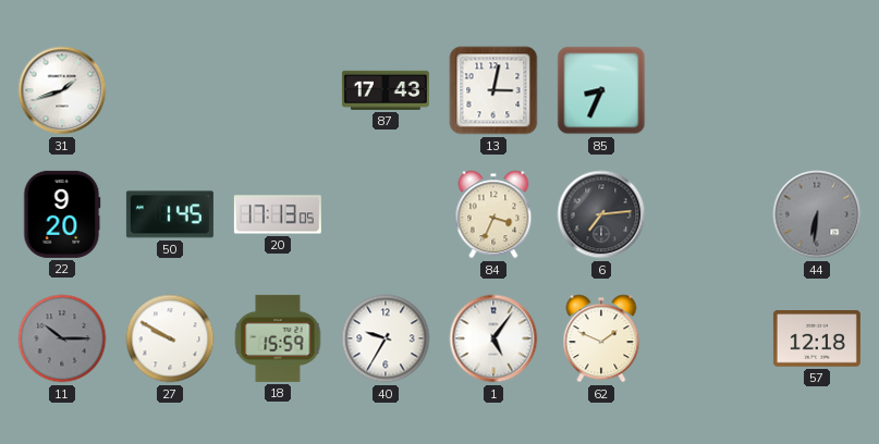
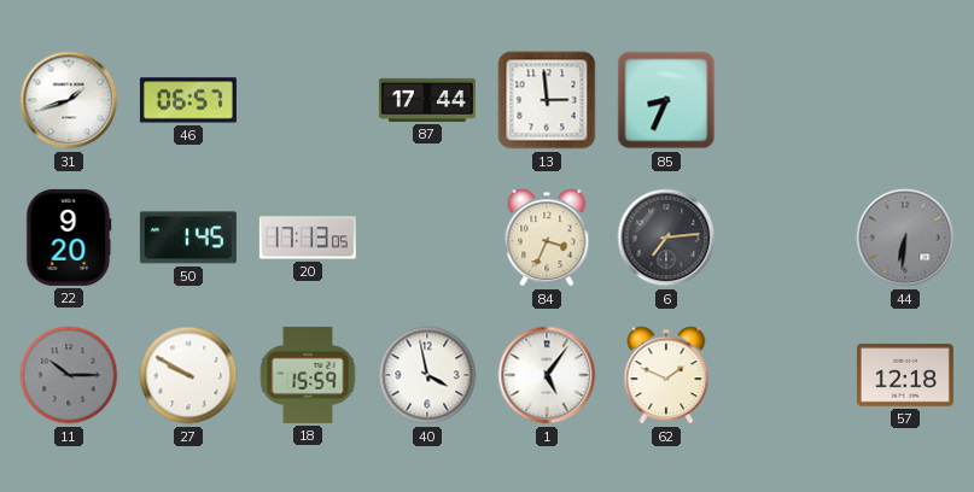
46: none -> 06:57 (188, 100)
87: 17:43 -> 17:44 (427, 100)
13: 3:02 -> 2:59 (547, 100)
40: 9:35 -> 3:58 (427, 375)
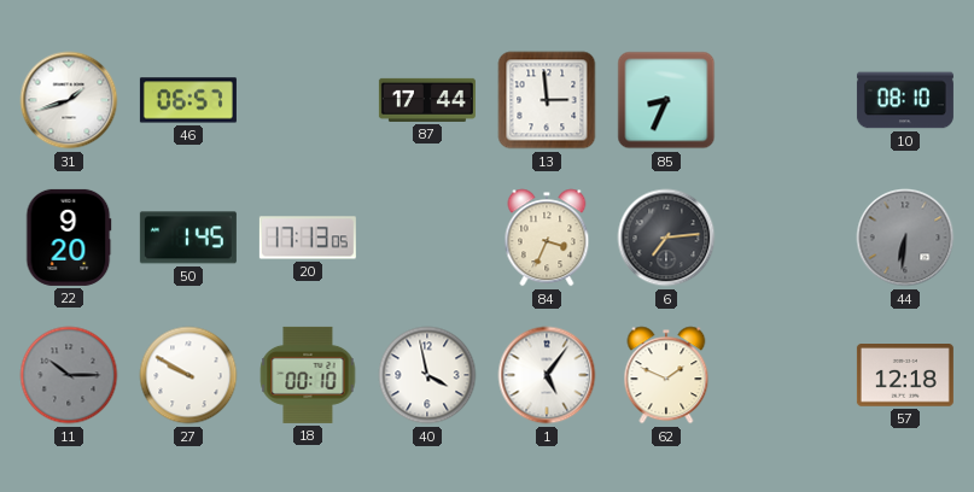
10: none -> 08:10 (905, 100)
18: 15:59 -> 00:10 (308, 375)
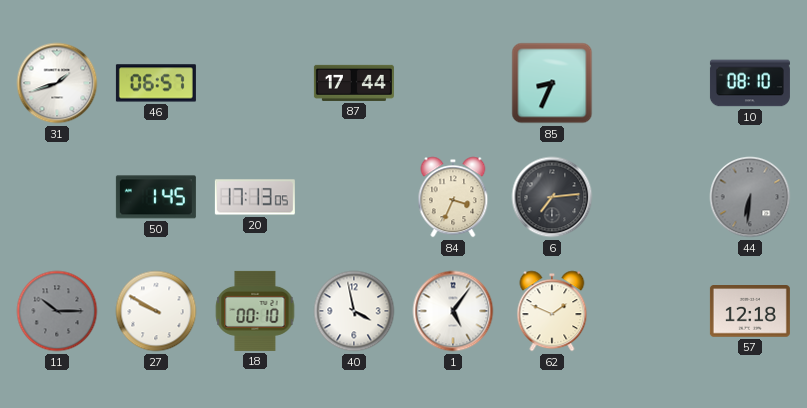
13: 2:59 -> none (547, 100)
22: 9:20 -> none (69, 238)
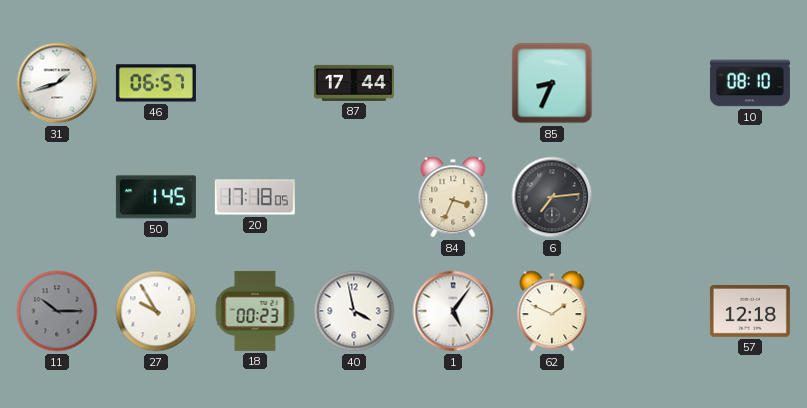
20: 17:13 -> 17:18 (255, 197)
44: 6:31 -> none (750, 197)
27: 9:50 -> 9:55 (156, 311)
18: 00:10 -> 00:23 (255, 311)
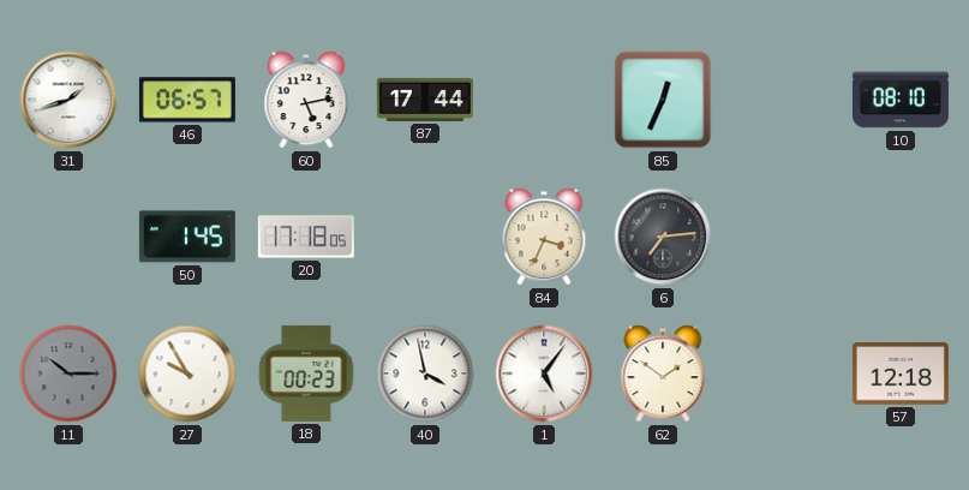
60: none -> 5:13 (306, 100)
85: 8:34 -> 12:34 (663, 100)
62: 1:49 -> 1:51 (663, 374)
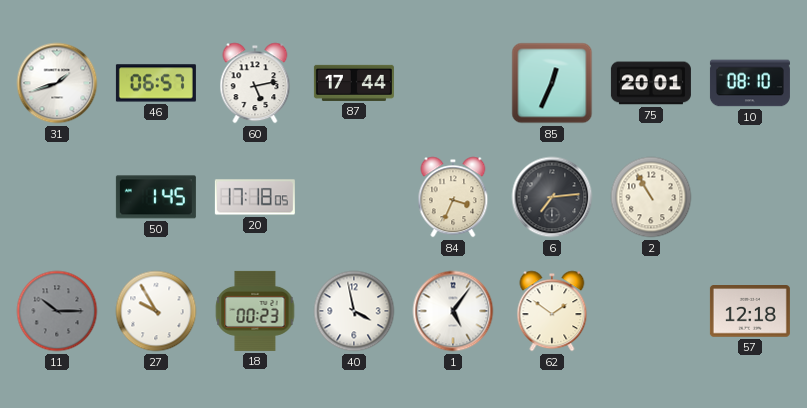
75: none -> 20:01 (651, 83)
2: none -> 10:55 (651, 197)
